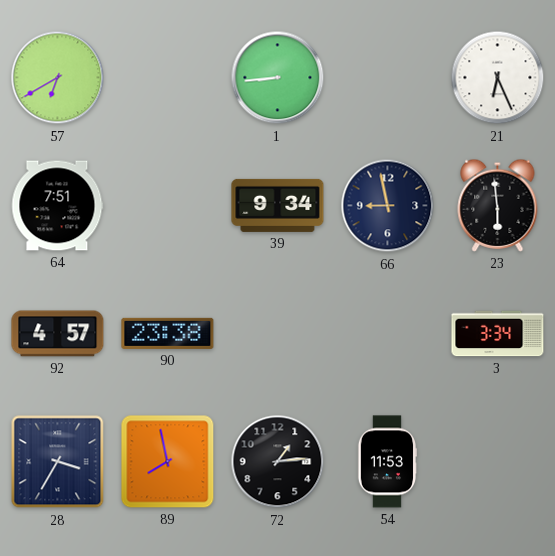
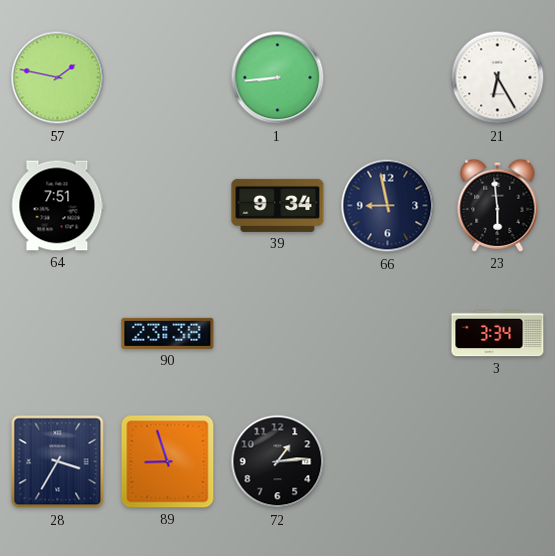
57: 6:40 -> 1:47 (58, 78)
21: 6:26 -> 6:25 (498, 78)
92: 4:57 -> none (58, 334)
89: 7:58 -> 8:57 (168, 462)
54: 11:53 -> none (387, 462)
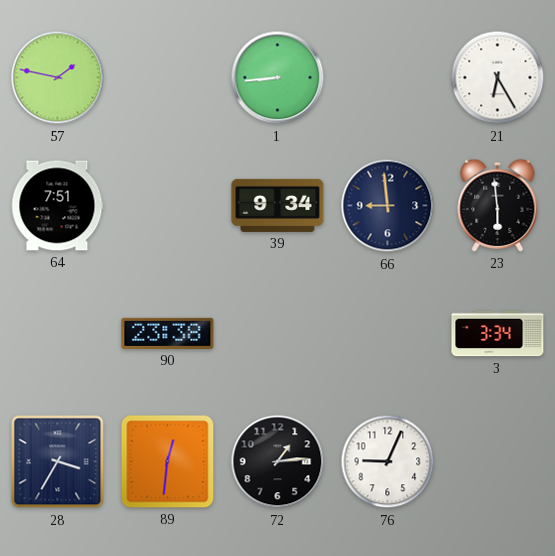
66: 8:58 -> 8:59 (388, 206)
89: 8:57 -> 12:31 (168, 462)
76: none -> 9:04 (388, 462)
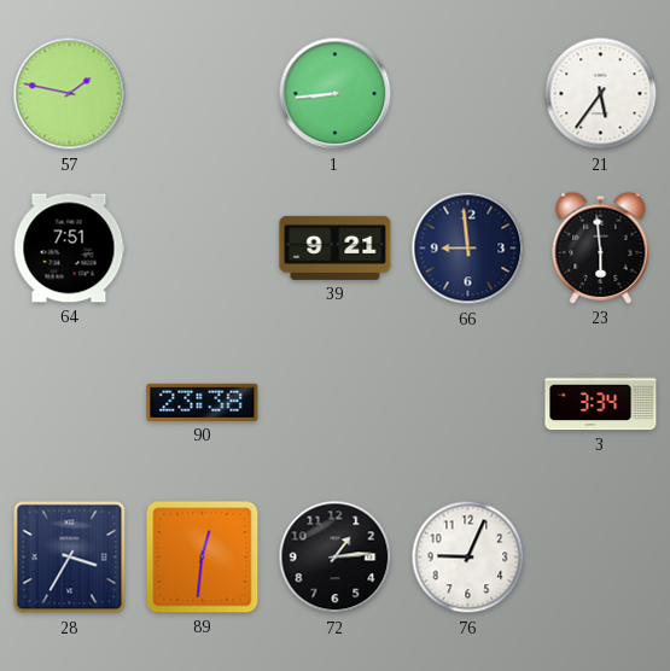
21: 6:25 -> 5:36 (601, 94)
39: 9:34 -> 9:21 (336, 247)
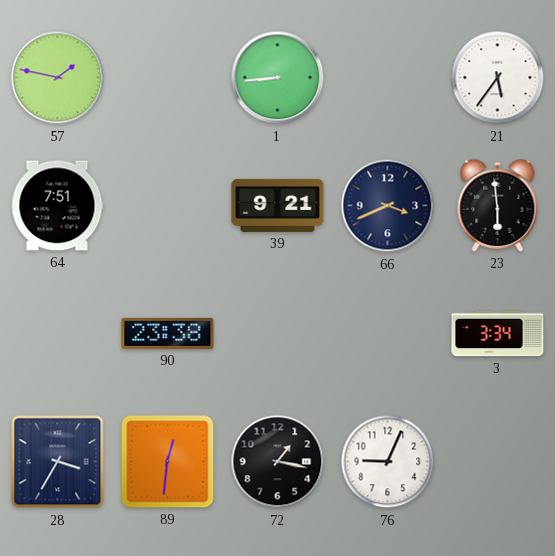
66: 8:59 -> 3:41 (388, 206)
72: 1:14 -> 1:17 (278, 462)
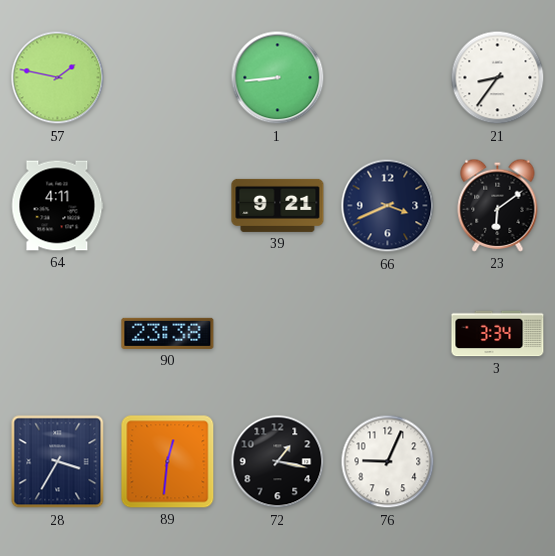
21: 5:36 -> 8:36 (498, 78)
64: 7:51 -> 4:11 (57, 206)
23: 5:59 -> 6:09 (498, 205)
